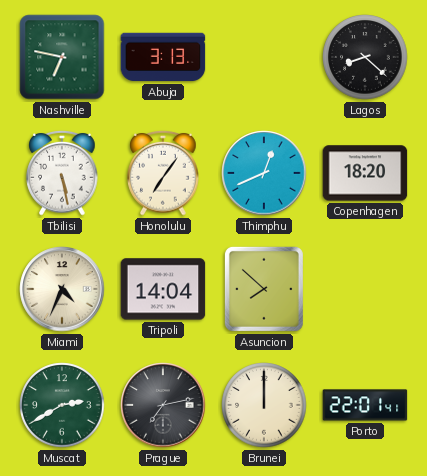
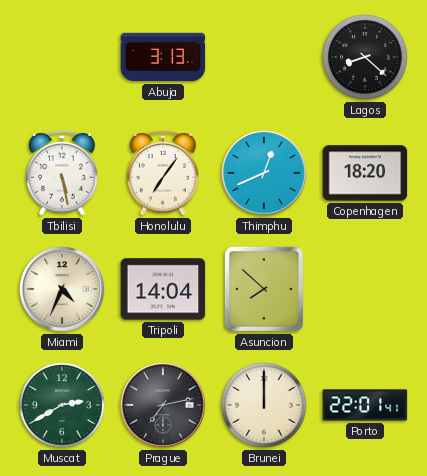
Nashville: 6:47 -> none (62, 57)
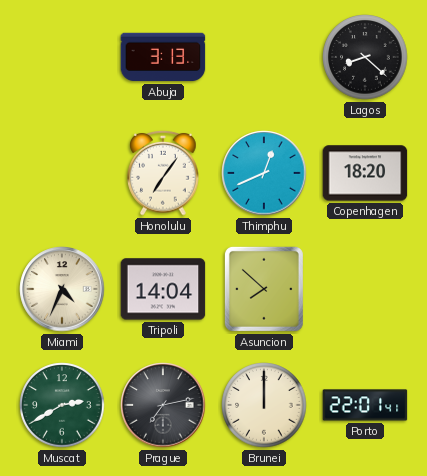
Tbilisi: 5:28 -> none (62, 173)
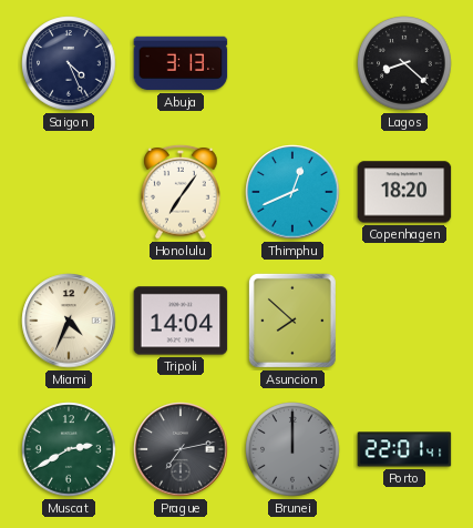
Saigon: none -> 4:26 (69, 63)
Brunei dial: cream -> grey (292, 449)
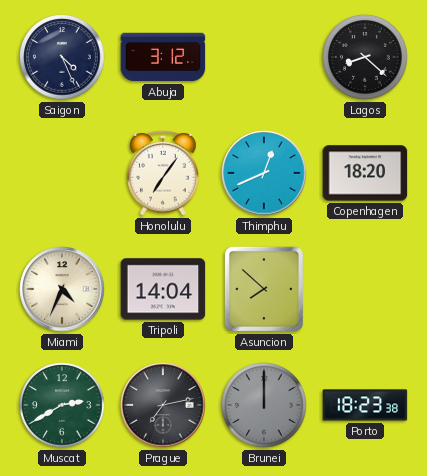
Abuja: 3:13 -> 3:12 (163, 57)
Porto: 22:01 -> 18:23 (365, 405)
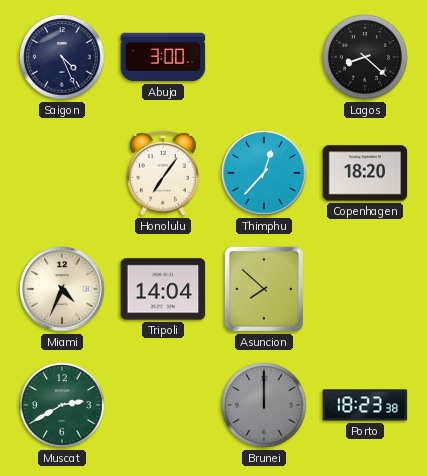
Abuja: 3:12 -> 3:00 (163, 57)
Thimphu: 12:41 -> 12:37 (264, 173)
Prague: 7:13 -> none (163, 405)
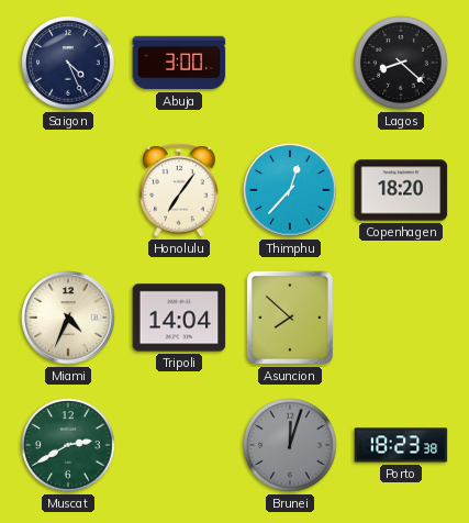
Brunei: 12:00 -> 12:03 (290, 445)
